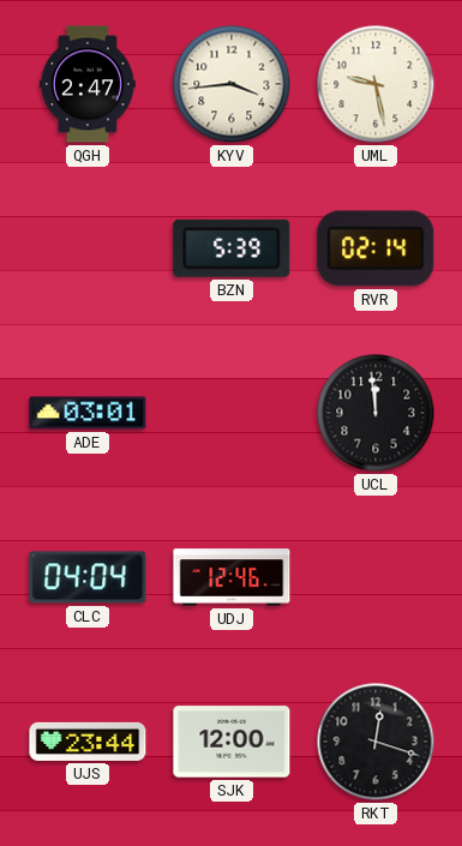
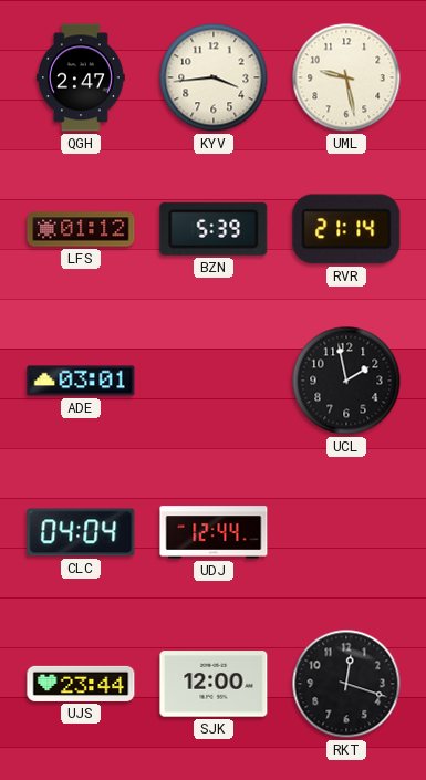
LFS: none -> 01:12 (81, 229)
RVR: 02:14 -> 21:14 (346, 229)
UCL: 11:59 -> 1:58 (346, 381)
UDJ: 12:46 -> 12:44 (214, 532)
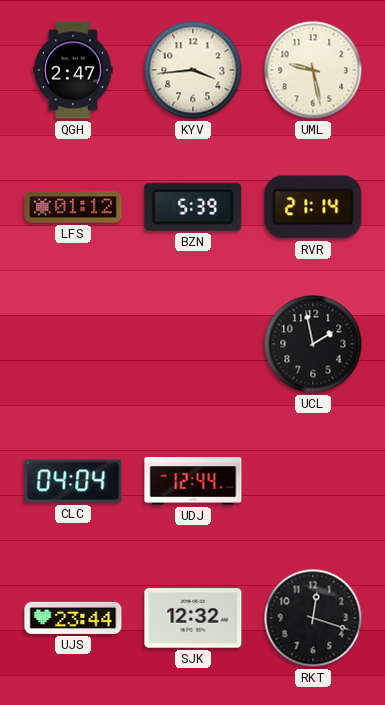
ADE: 03:01 -> none (81, 381)
SJK: 12:00 -> 12:32 (193, 618)
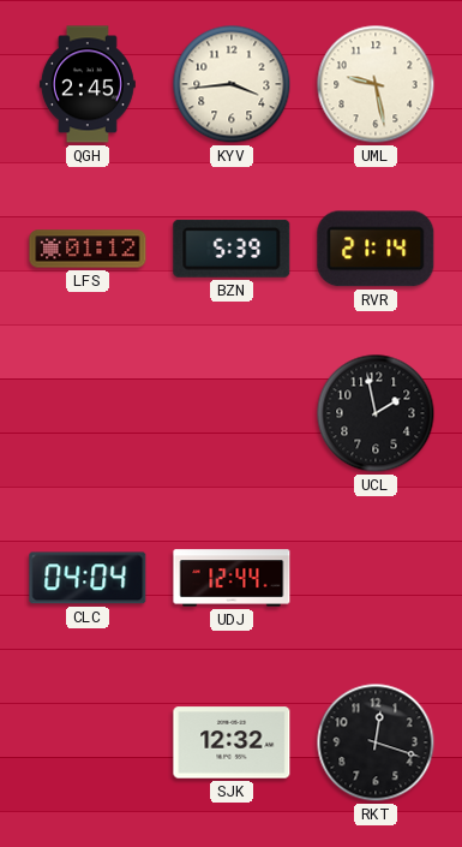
QGH: 2:47 -> 2:45 (88, 84)
UJS: 23:44 -> none (73, 618)
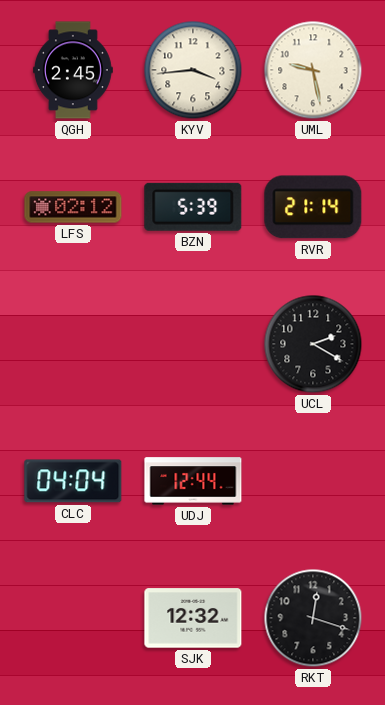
LFS: 01:12 -> 02:12 (73, 207)
UCL: 1:58 -> 2:20 (313, 344)
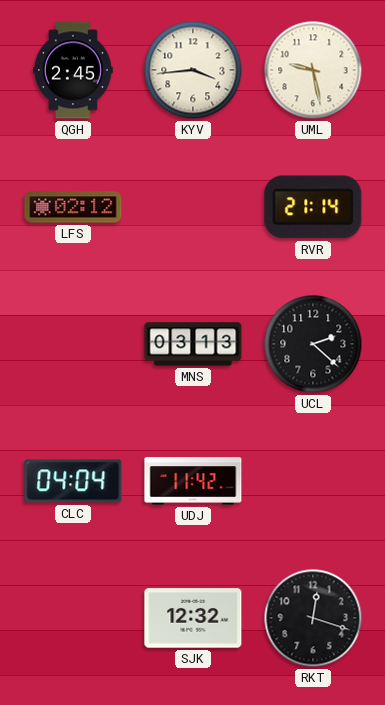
BZN: 5:39 -> none (193, 207)
MNS: none -> 03:13 (193, 344)
UCL: 2:20 -> 2:22 (313, 344)
UDJ: 12:44 -> 11:42 (193, 481)
